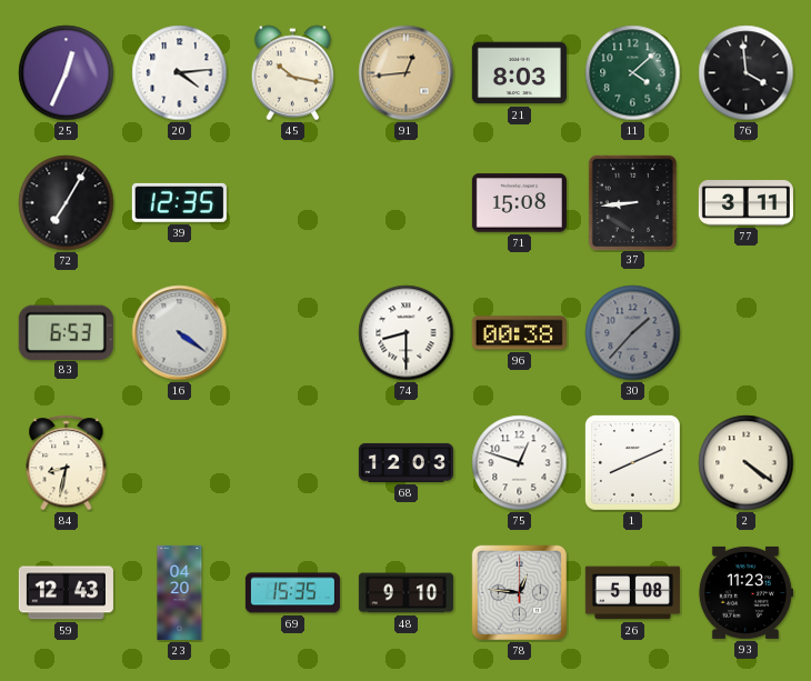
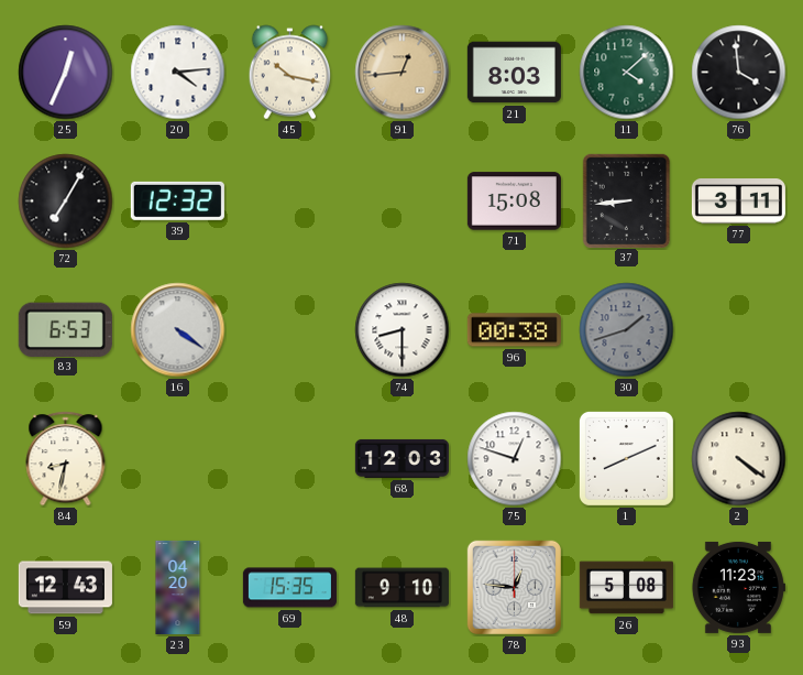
39: 12:35 -> 12:32 (177, 200)
30: 1:37 -> 1:42 (627, 330)
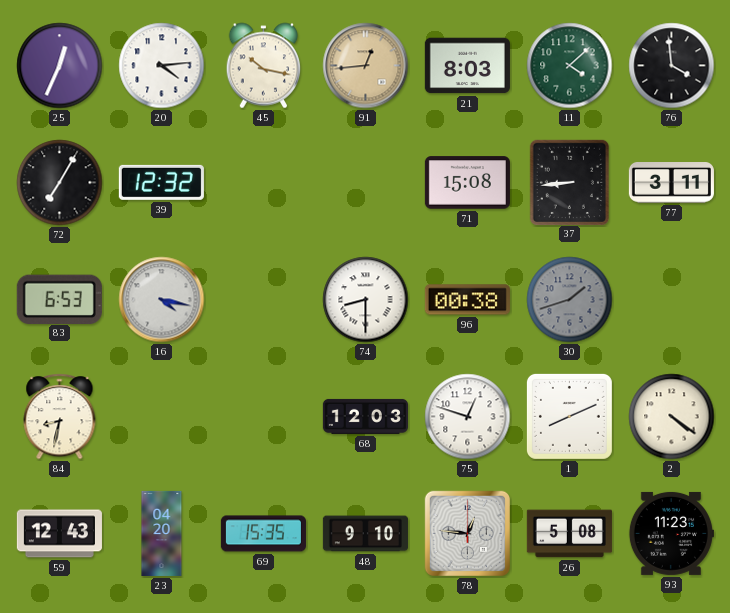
16: 4:21 -> 4:17 (162, 300)
